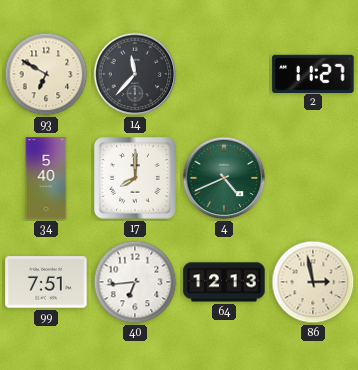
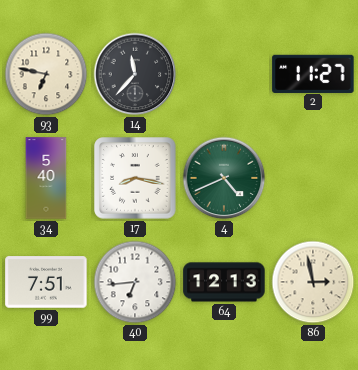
93: 6:50 -> 6:47 (46, 74)
17: 8:00 -> 8:17 (135, 178)
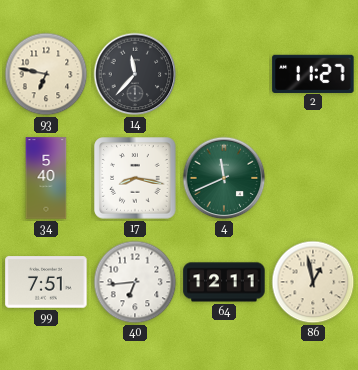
4: 4:41 -> 11:41 (224, 178)
64: 12:13 -> 12:11 (224, 282)
86: 2:58 -> 12:58 (313, 282)
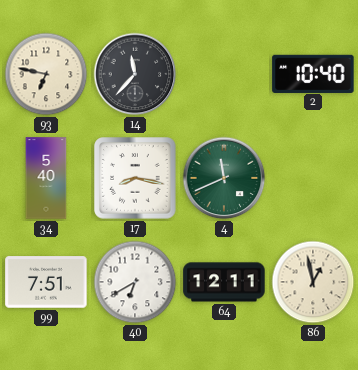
2: 11:27 -> 10:40 (313, 73)
40: 6:44 -> 6:40 (135, 282)
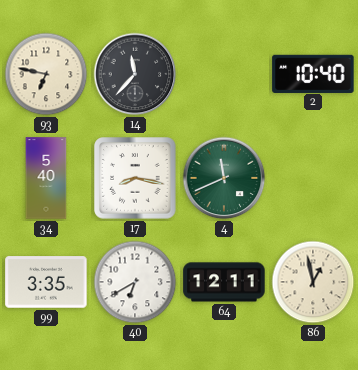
99: 7:51 -> 3:35 (46, 282)
